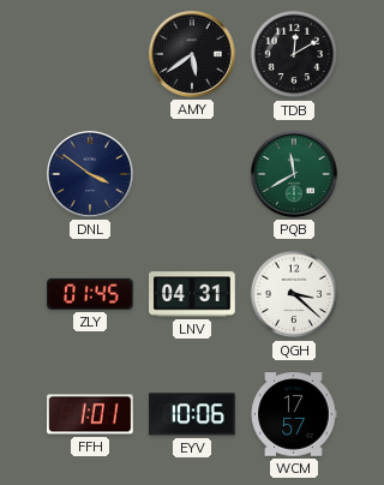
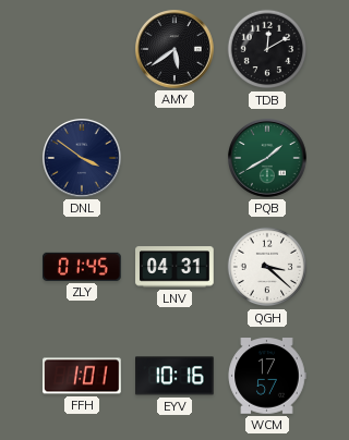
PQB: 11:40 -> 1:40 (268, 159)
EYV: 10:06 -> 10:16 (174, 376)
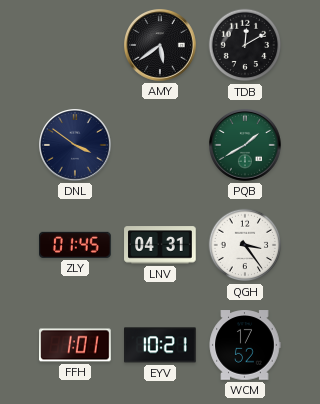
QGH: 3:22 -> 3:24 (245, 245)
EYV: 10:16 -> 10:21 (160, 345)
WCM: 17:57 -> 17:52 (245, 345)
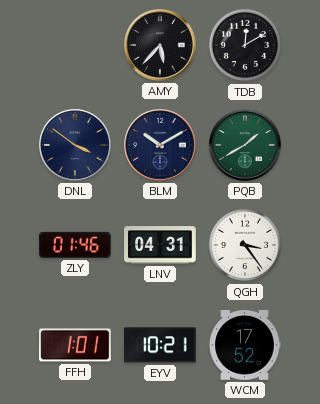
AMY: 5:39 -> 5:37 (161, 46)
BLM: none -> 10:10 (161, 146)
ZLY: 01:45 -> 01:46 (76, 245)
